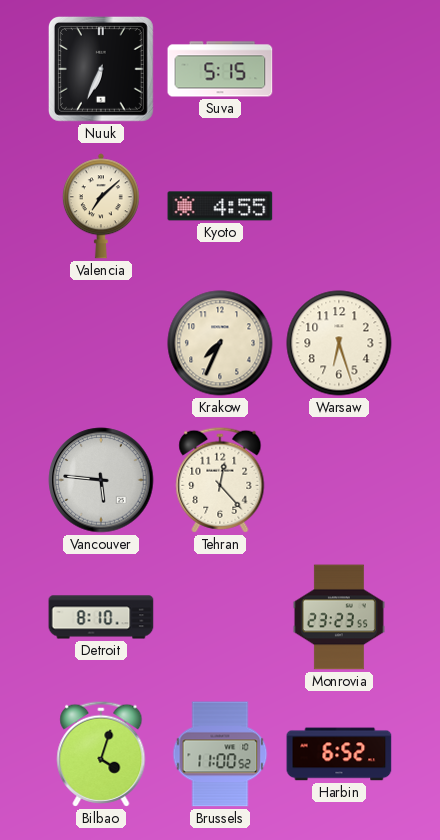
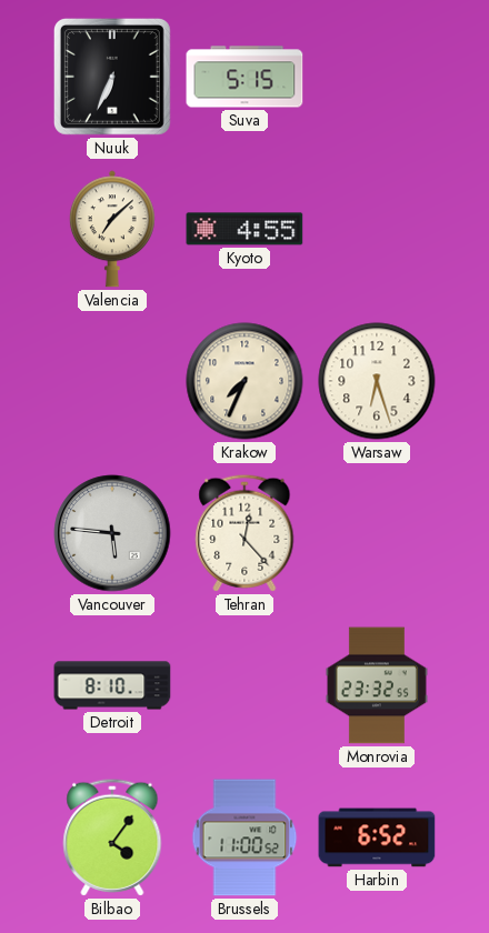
Monrovia: 23:23 -> 23:32 (377, 685)
Bilbao: 4:03 -> 4:06 (112, 837)
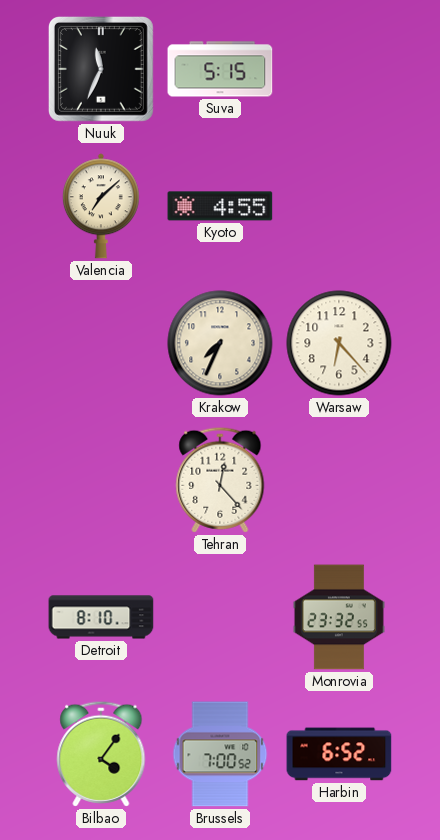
Nuuk: 6:34 -> 11:34 (101, 69)
Warsaw: 6:27 -> 6:23 (339, 343)
Vancouver: 5:46 -> none (112, 533)
Brussels: 11:00 -> 7:00 (220, 754)
